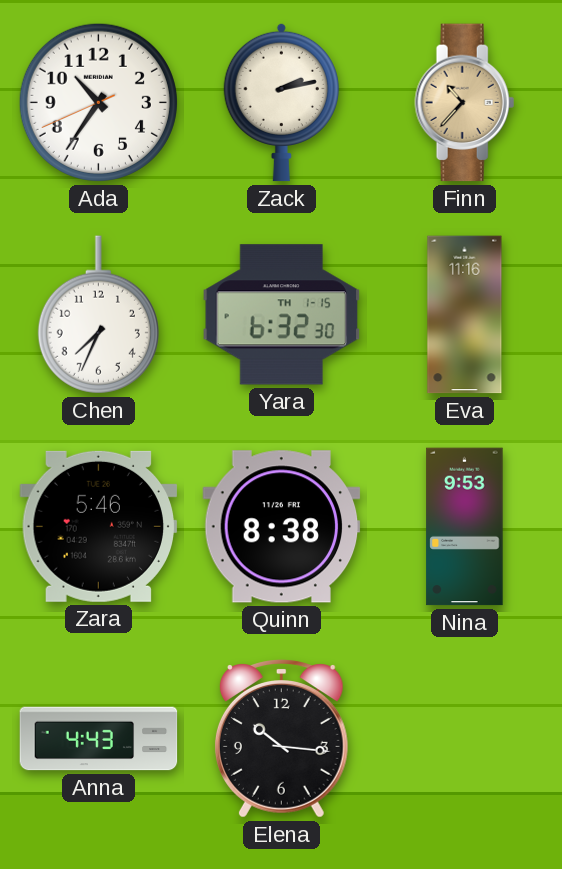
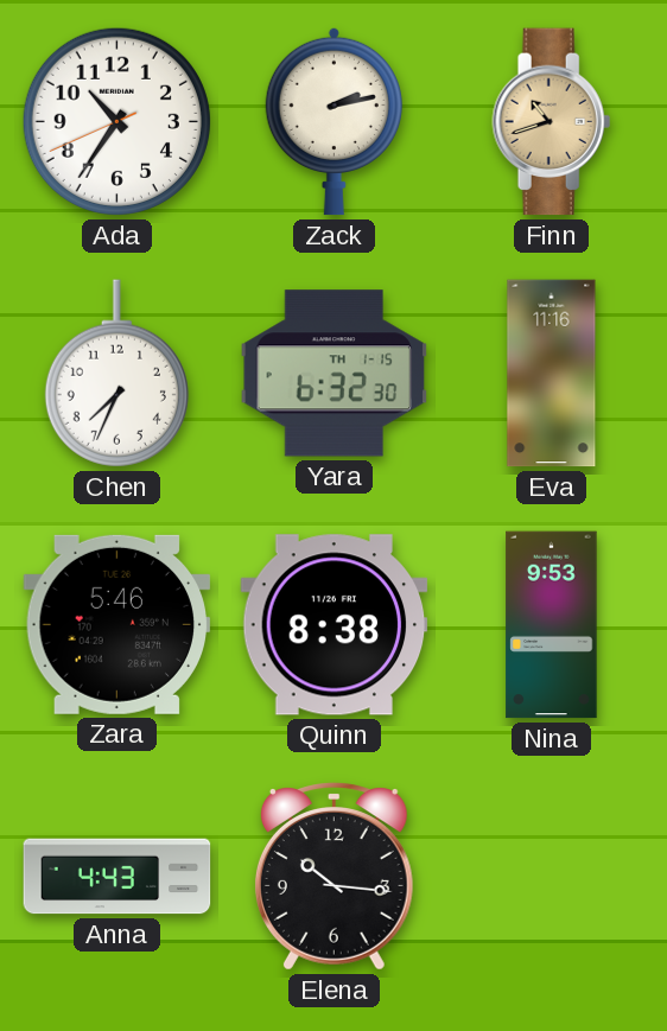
Finn: 10:37 -> 10:42 (552, 122)
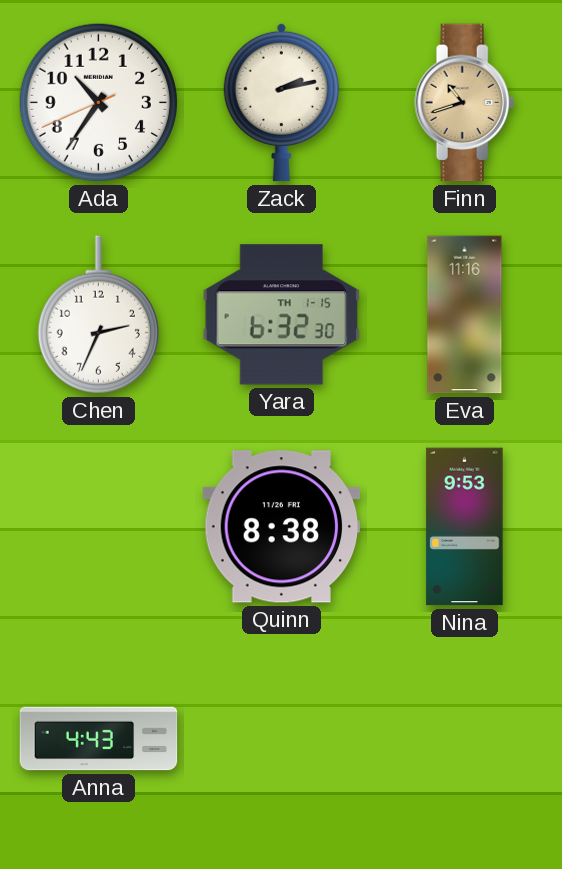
Chen: 7:34 -> 2:34 (98, 315)
Zara: 5:46 -> none (117, 624)
Elena: 10:16 -> none (333, 877)
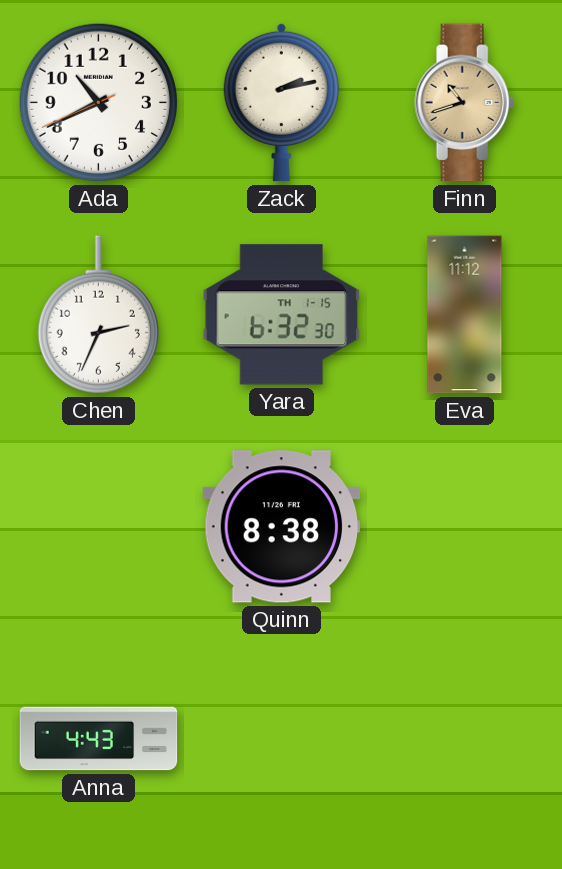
Ada: 10:35 -> 10:40 (98, 102)
Eva: 11:16 -> 11:12 (465, 315)
Nina: 9:53 -> none (465, 527)
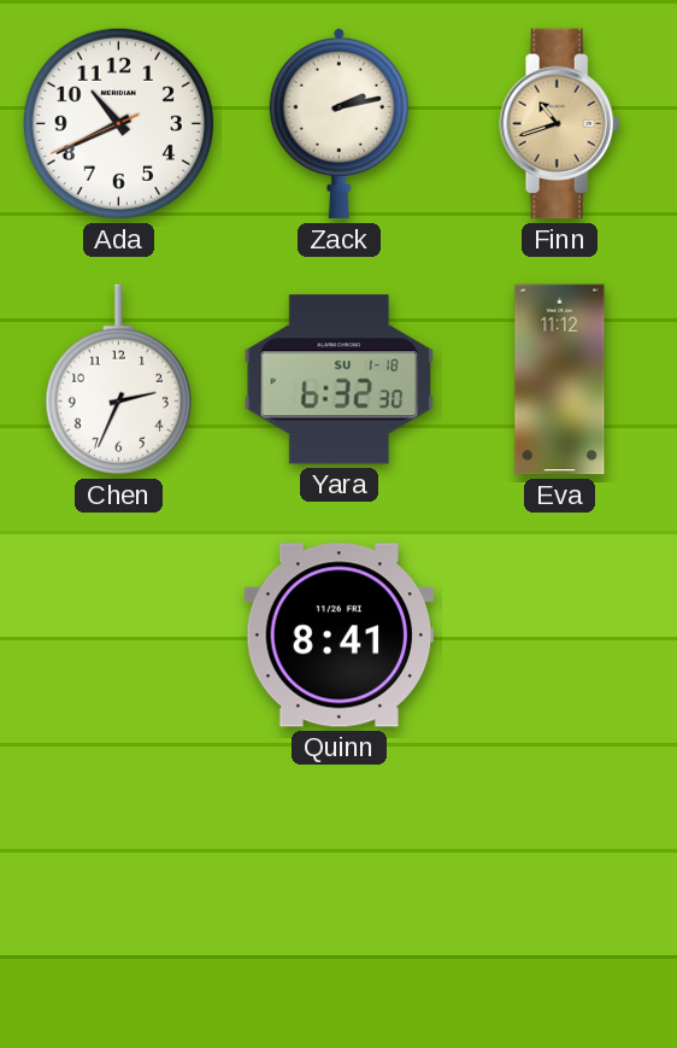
Yara date: TH 1-15 -> SU 1-18 (340, 380)
Quinn: 8:38 -> 8:41 (340, 636)
Anna: 4:43 -> none (99, 739)
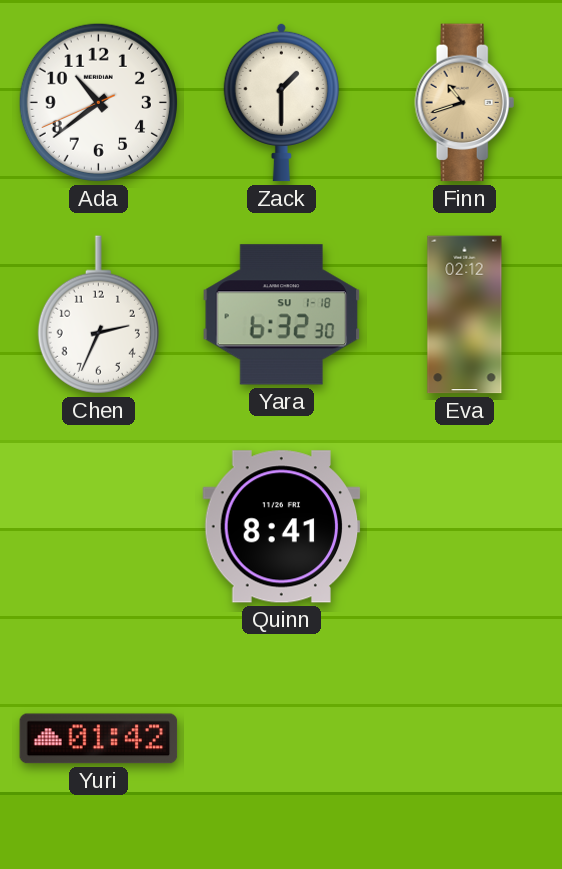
Ada: 10:40 -> 10:38 (98, 102)
Zack: 2:13 -> 1:30 (281, 102)
Eva: 11:12 -> 02:12 (465, 315)
Yuri: none -> 01:42 (99, 739)
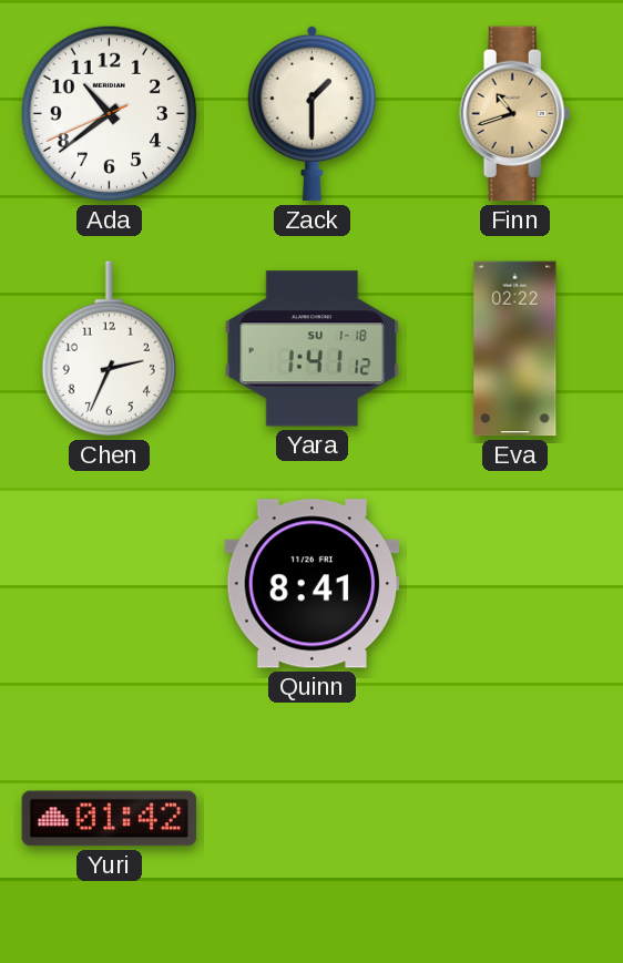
Yara: 6:32 -> 1:41 (313, 349)
Eva: 02:12 -> 02:22 (515, 349)
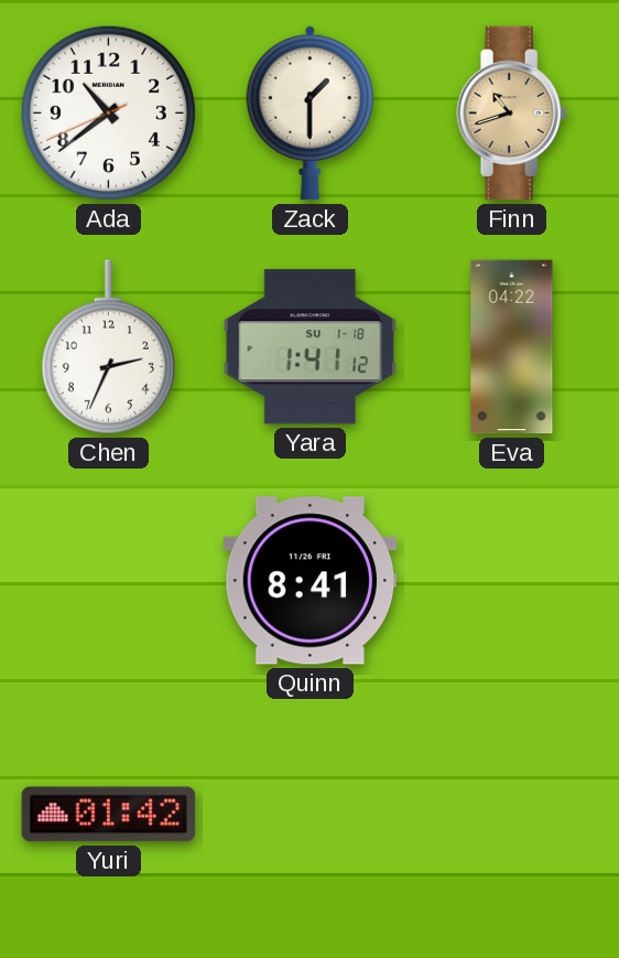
Eva: 02:22 -> 04:22 (512, 347)
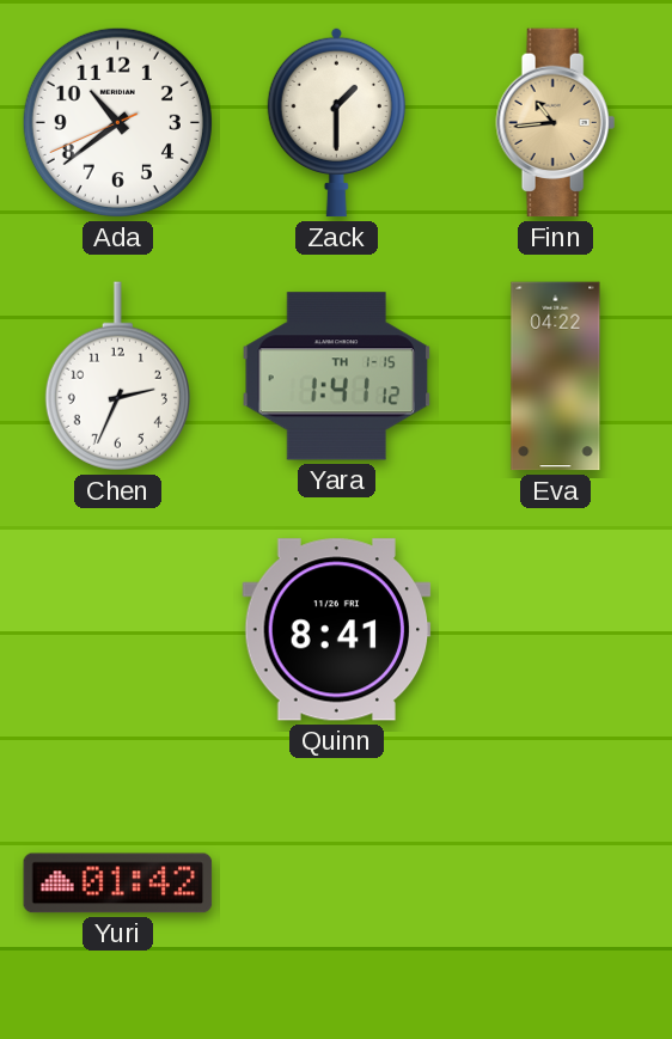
Finn: 10:42 -> 10:44 (556, 123)
Yara date: SU 1-18 -> TH 1-15 (337, 377)
